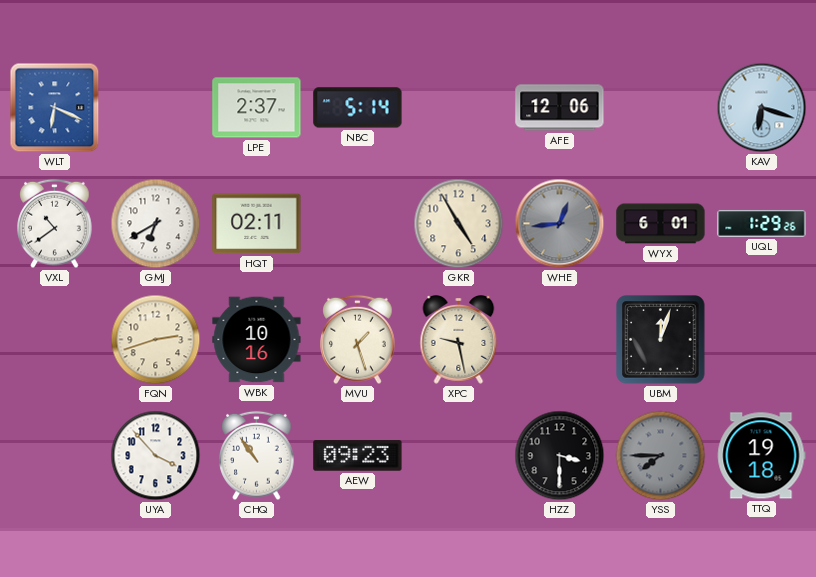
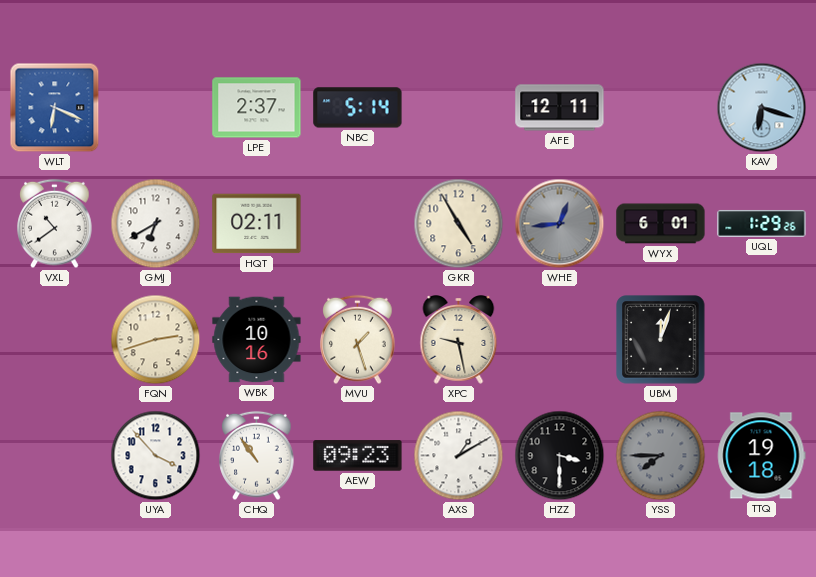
AFE: 12:06 -> 12:11 (560, 108)
AXS: none -> 1:10 (459, 456)
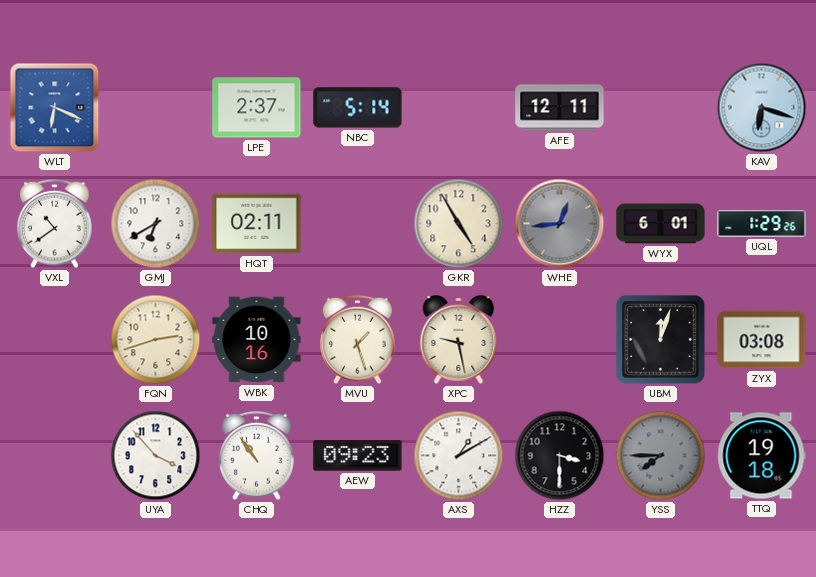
ZYX: none -> 03:08 (762, 340)
